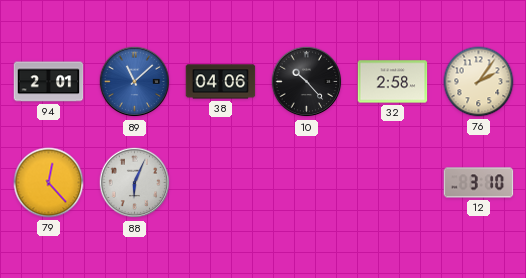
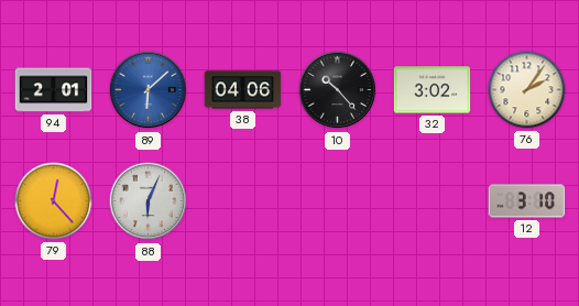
89: 11:08 -> 6:08 (149, 90)
32: 2:58 -> 3:02 (433, 90)
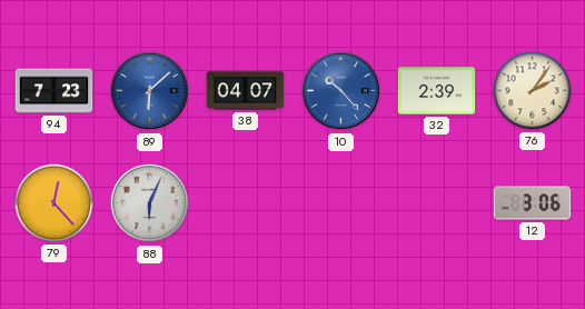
94: 2:01 -> 7:23 (54, 91)
38: 04:06 -> 04:07 (246, 91)
10 dial: black -> blue (341, 91)
32: 3:02 -> 2:39 (437, 91)
12: 3:10 -> 3:06 (533, 203)
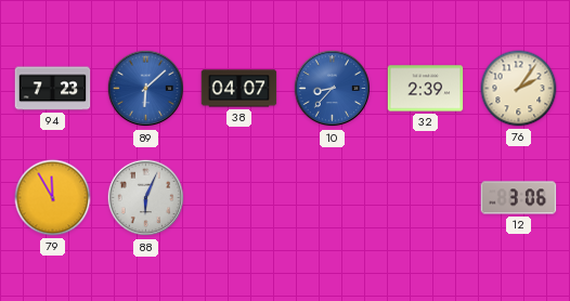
10: 10:23 -> 8:37 (333, 89)
79: 12:23 -> 11:55 (53, 198)
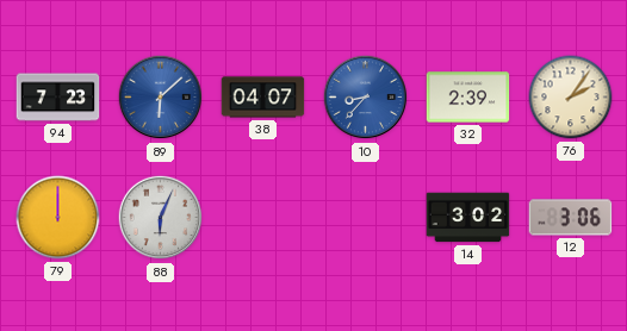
79: 11:55 -> 12:00 (58, 218)
14: none -> 3:02 (468, 218)
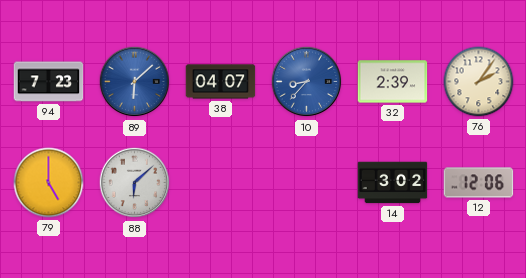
79: 12:00 -> 5:00 (49, 183)
88: 6:04 -> 6:08 (135, 183)
12: 3:06 -> 12:06 (479, 183)
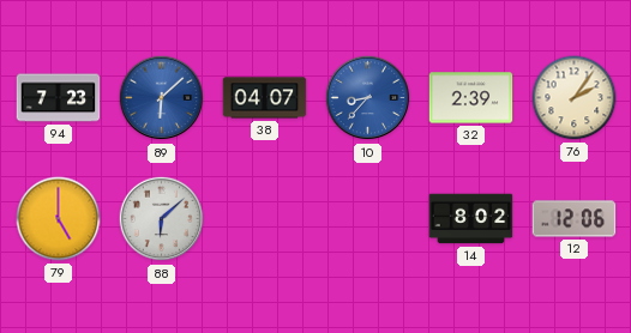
14: 3:02 -> 8:02 (471, 219)
